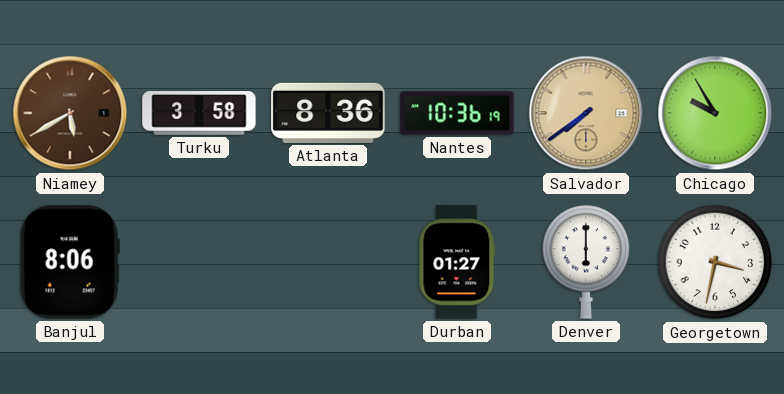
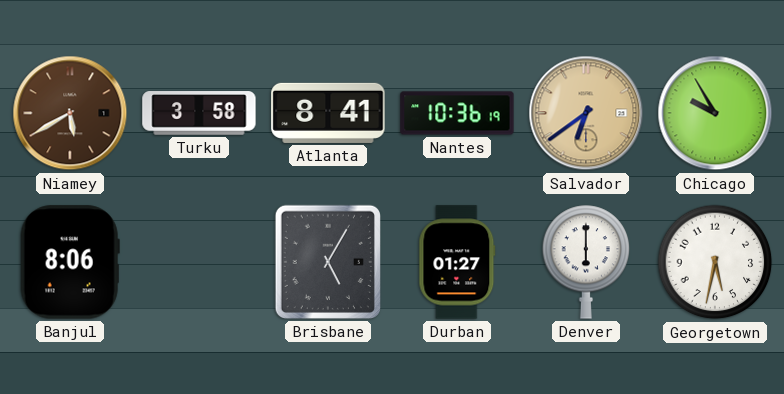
Atlanta: 8:36 -> 8:41 (328, 113)
Salvador: 7:39 -> 6:39 (586, 113)
Brisbane: none -> 5:05 (328, 262)
Georgetown: 3:32 -> 5:32 (715, 262)
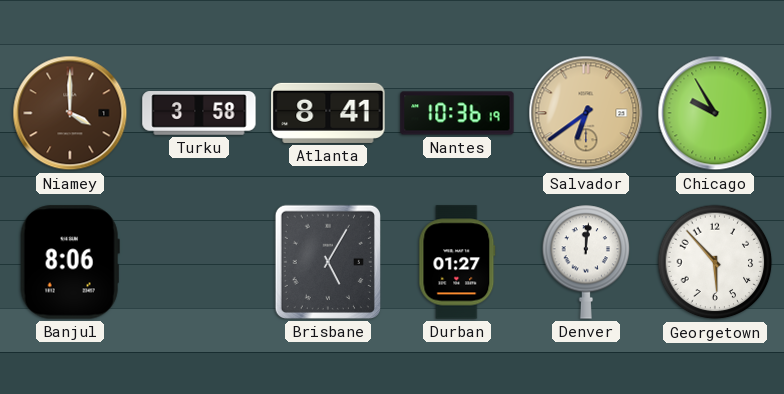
Niamey: 5:40 -> 4:00 (70, 113)
Denver: 6:00 -> 12:01 (586, 262)
Georgetown: 5:32 -> 5:53 (715, 262)
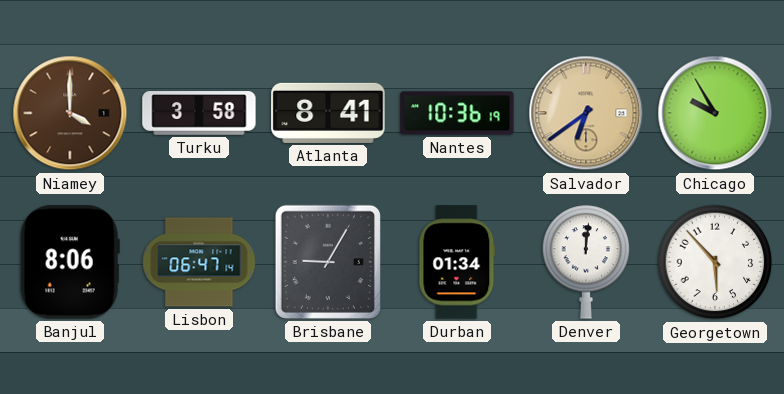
Lisbon: none -> 06:47 (199, 262)
Brisbane: 5:05 -> 9:05 (328, 262)
Durban: 01:27 -> 01:34 (457, 262)
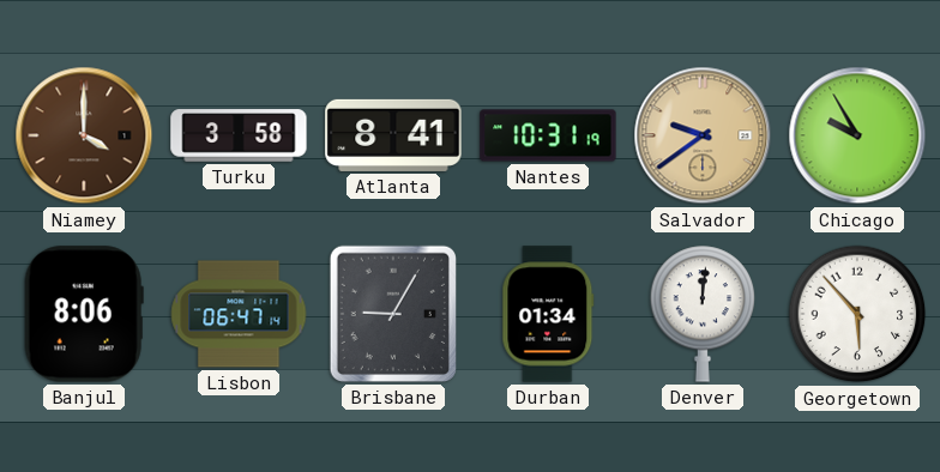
Nantes: 10:36 -> 10:31 (548, 135)
Salvador: 6:39 -> 9:39 (703, 135)
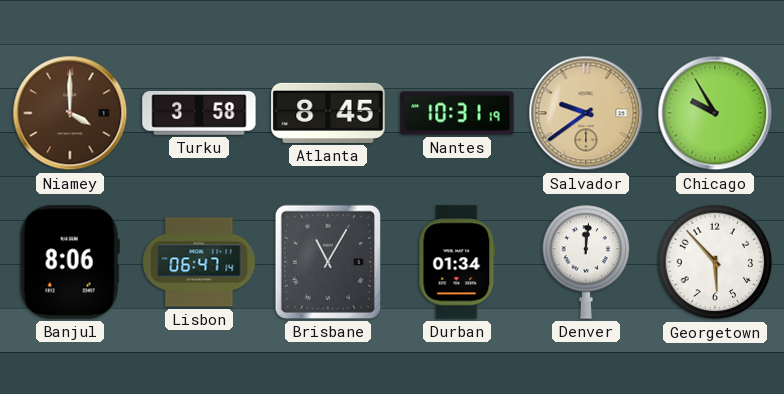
Atlanta: 8:41 -> 8:45 (328, 113)
Brisbane: 9:05 -> 11:05 (328, 262)
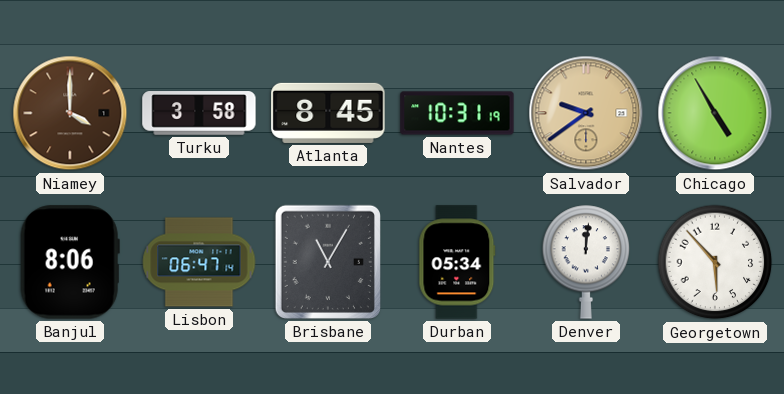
Chicago: 9:55 -> 4:55 (715, 113)
Durban: 01:34 -> 05:34 (457, 262)
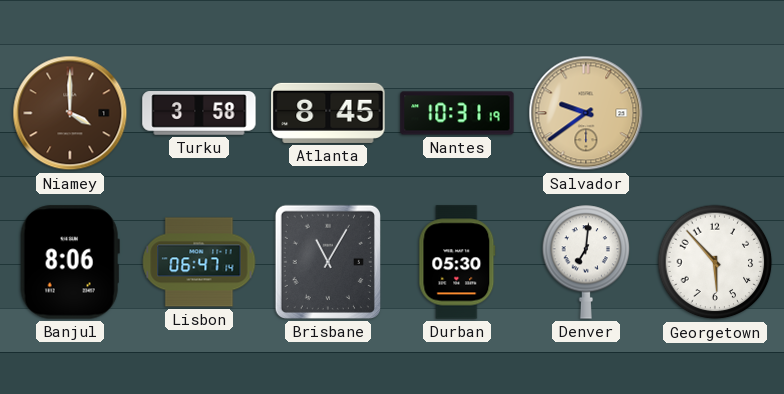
Chicago: 4:55 -> none (715, 113)
Durban: 05:34 -> 05:30 (457, 262)
Denver: 12:01 -> 7:01 (586, 262)
